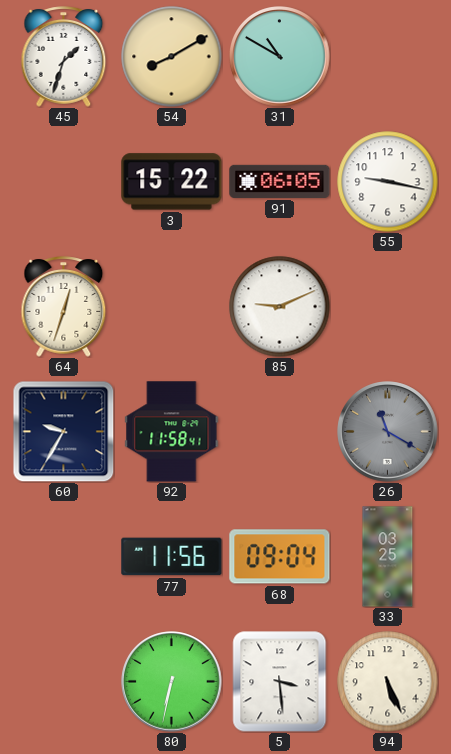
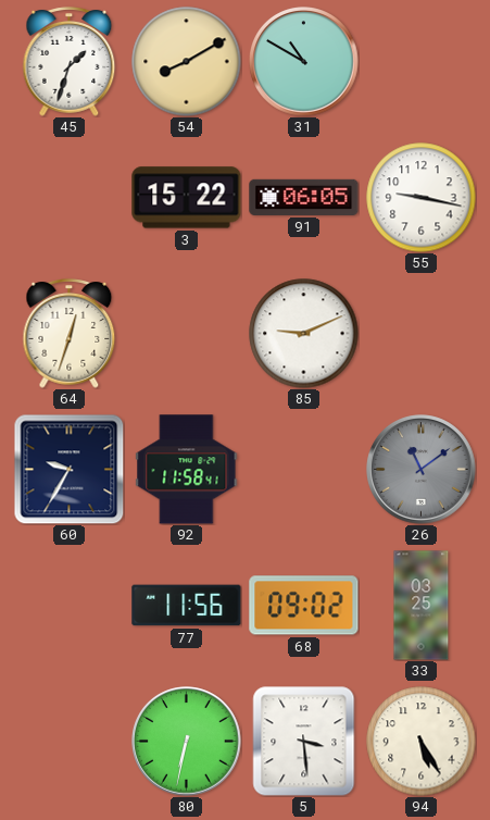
26: 11:20 -> 11:09 (422, 470)
68: 09:04 -> 09:02 (304, 606)
94: 5:26 -> 5:25 (422, 742)
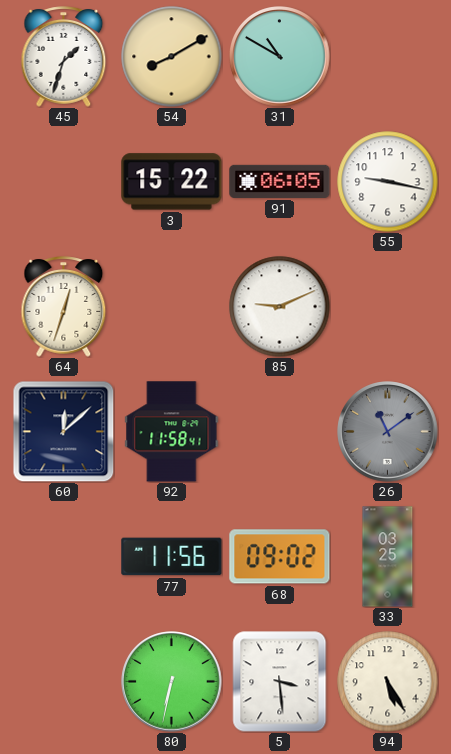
60: 9:35 -> 12:08 (63, 431)
